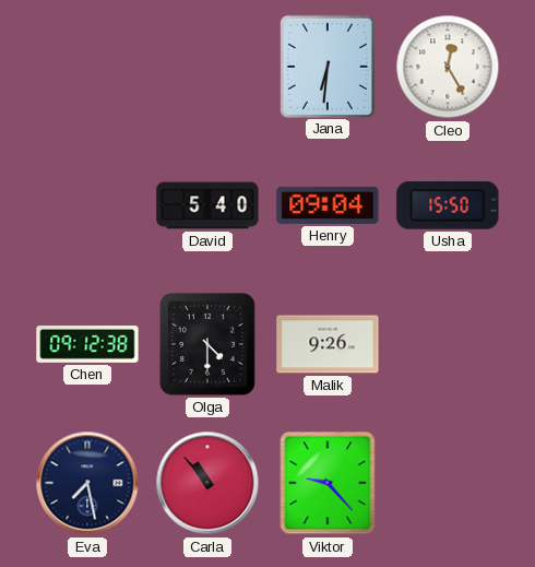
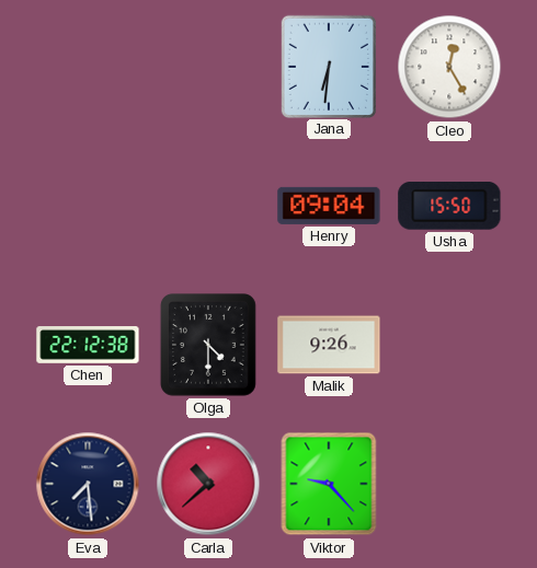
David: 5:40 -> none (207, 205)
Chen: 09:12 -> 22:12 (88, 346)
Eva: 7:28 -> 7:29 (88, 484)
Carla: 10:53 -> 10:38 (208, 484)
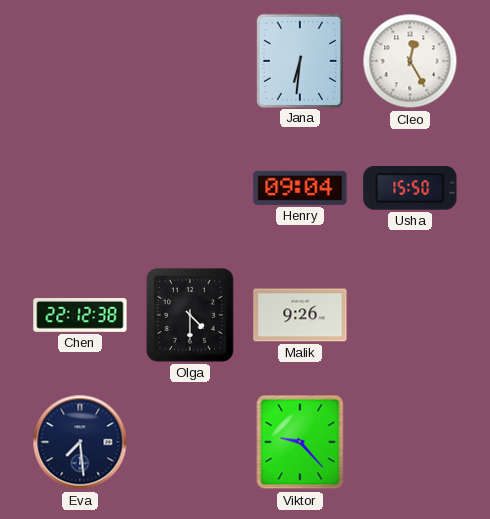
Carla: 10:38 -> none (208, 484)
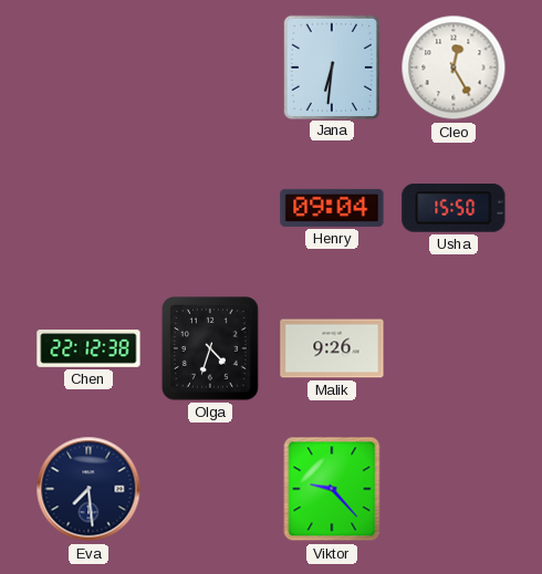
Olga: 4:30 -> 4:33 (210, 349)
